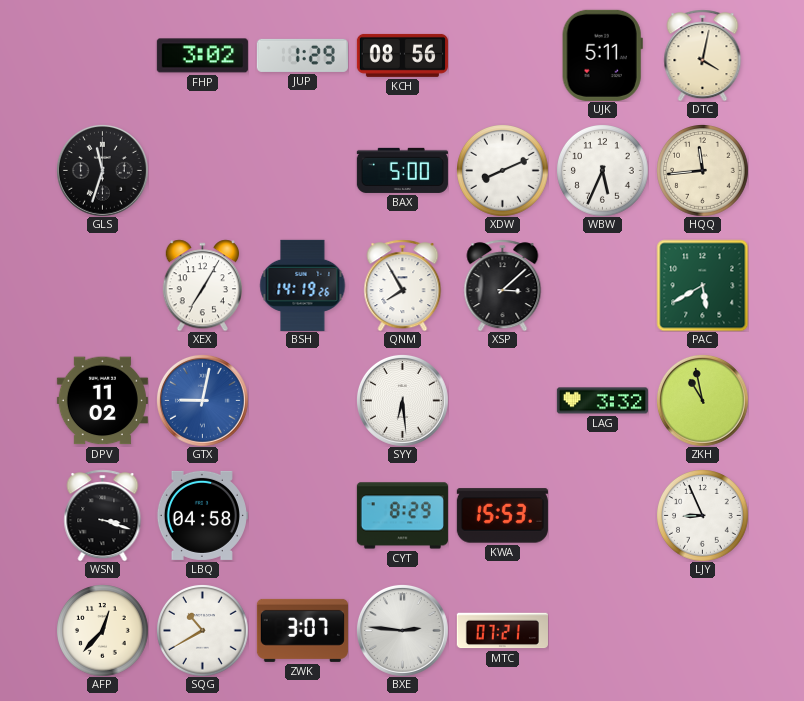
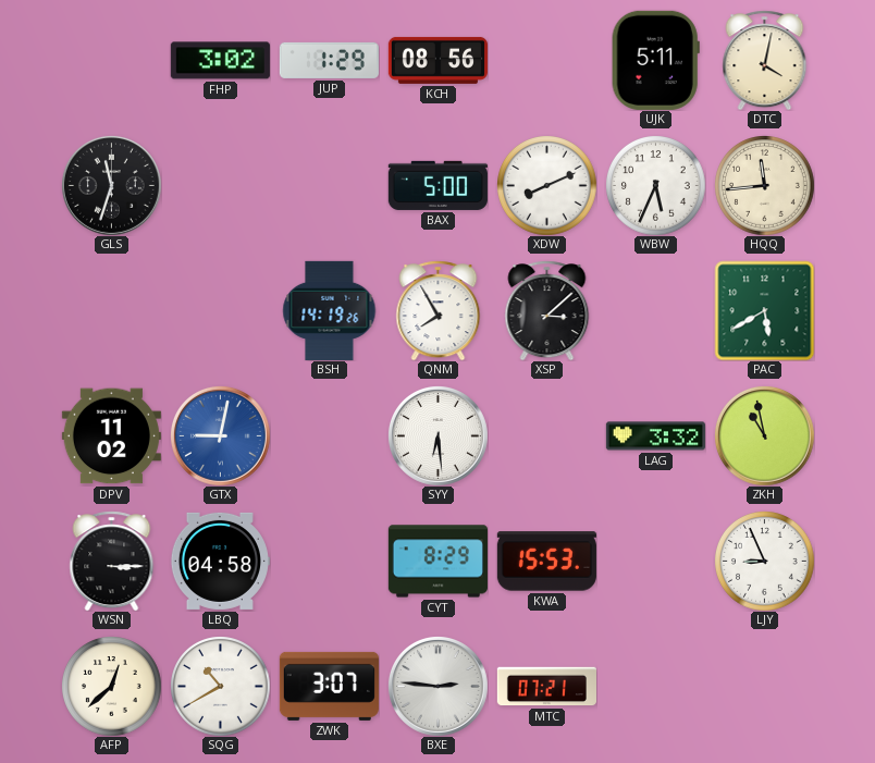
XEX: 7:05 -> none (202, 285)
WSN: 3:18 -> 3:15 (112, 561)
AFP: 12:37 -> 12:38 (112, 687)
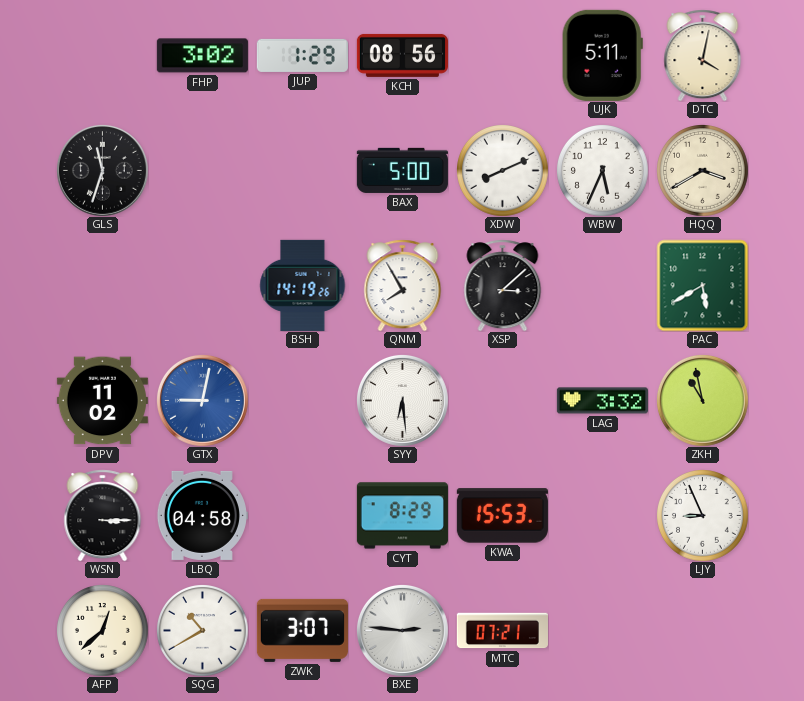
HQQ: 11:44 -> 3:40 (703, 171)
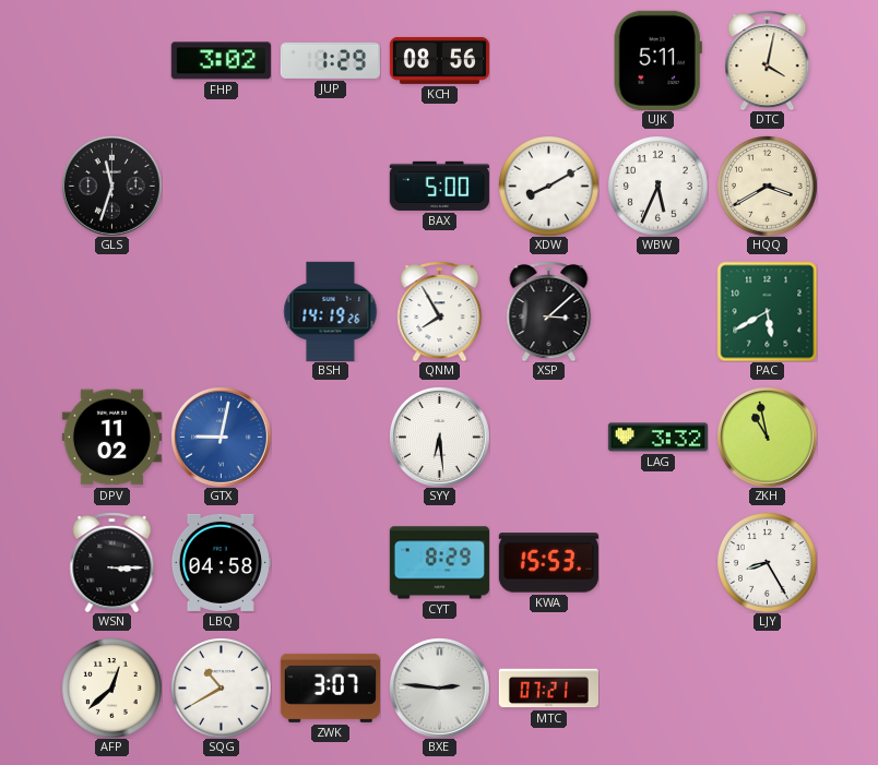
XDW: 8:11 -> 8:10 (549, 187)
LJY: 8:56 -> 8:25 (768, 563)
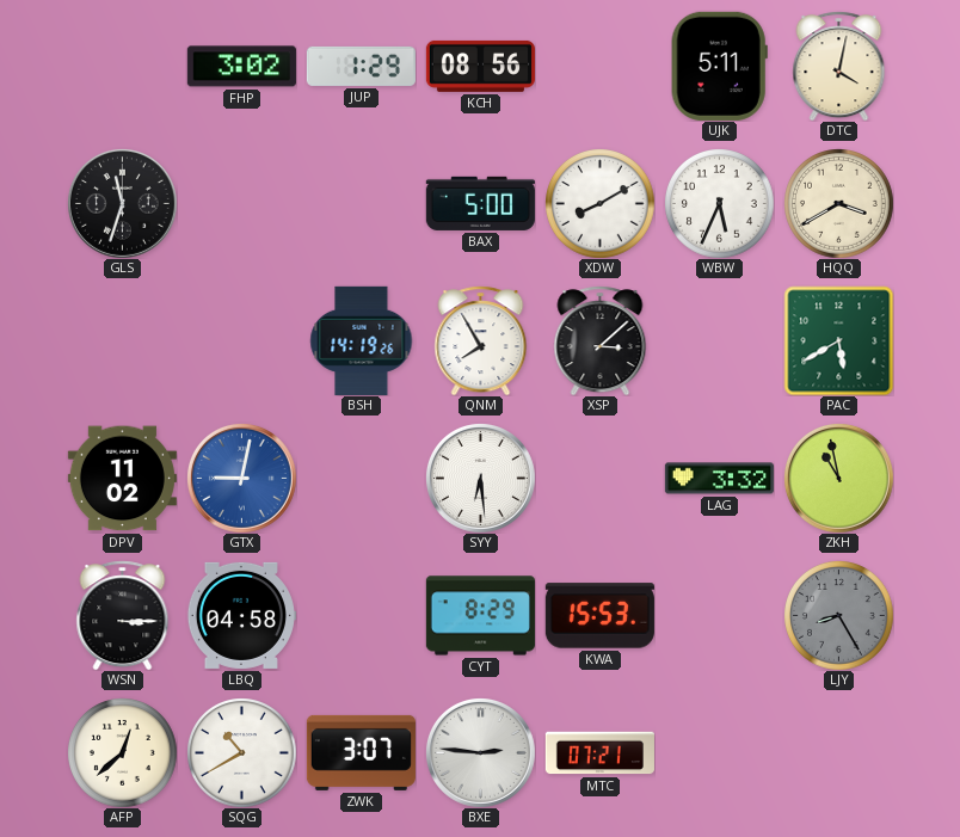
LJY dial: white -> grey (839, 616)
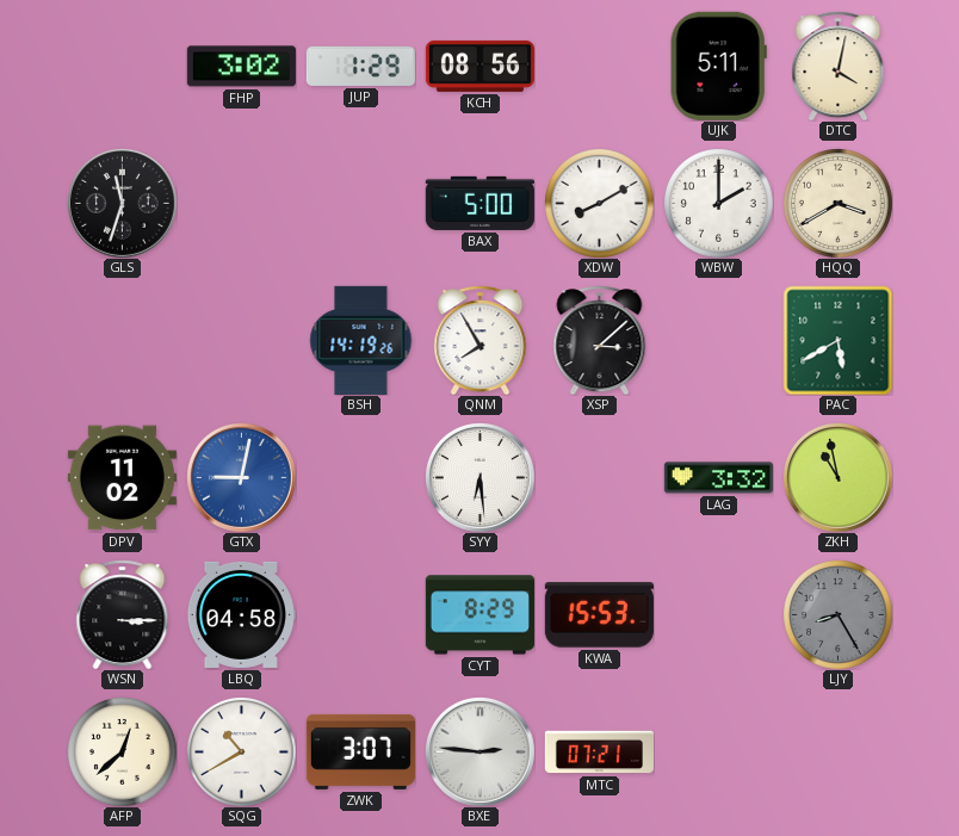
WBW: 5:34 -> 2:00 (719, 204)
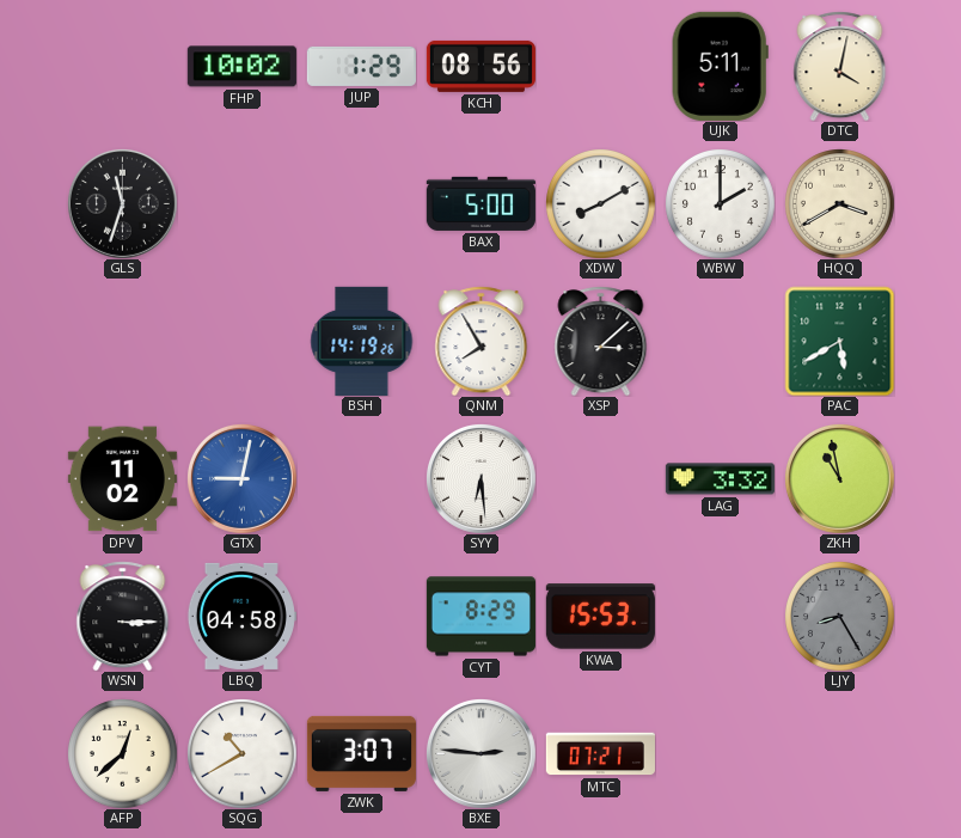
FHP: 3:02 -> 10:02 (241, 67)
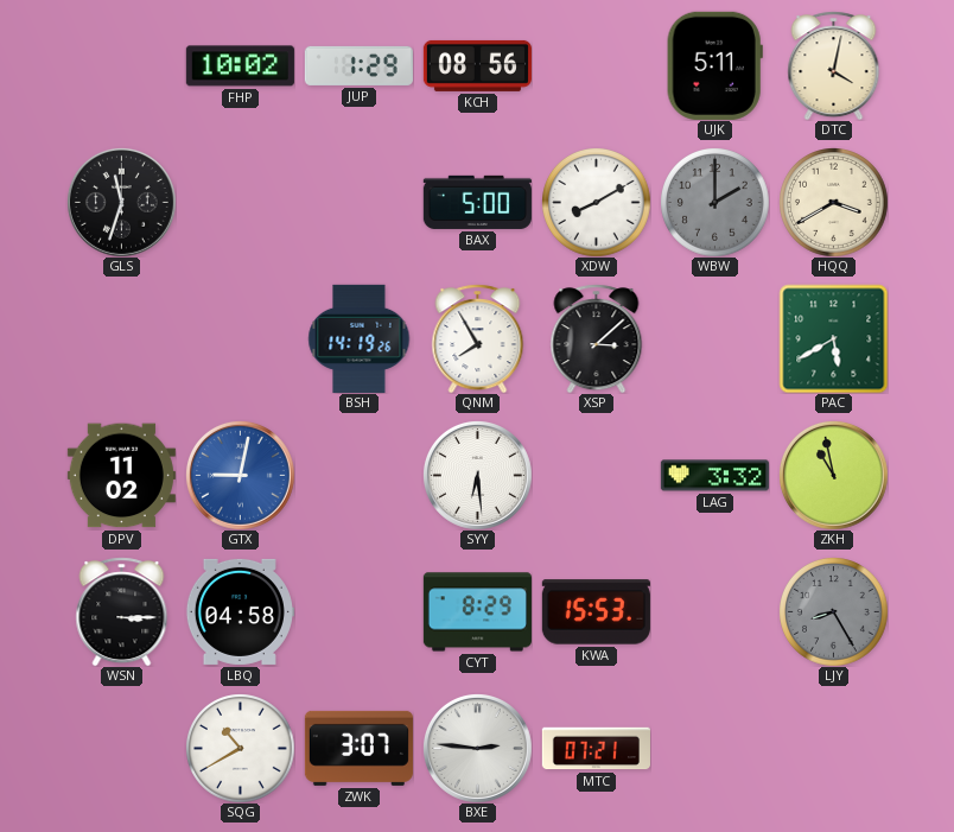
WBW dial: white -> grey (715, 203)
AFP: 12:38 -> none (123, 754)
